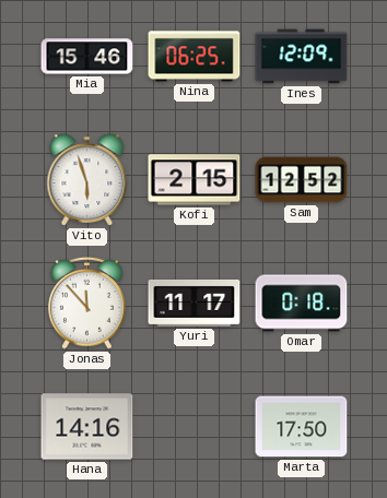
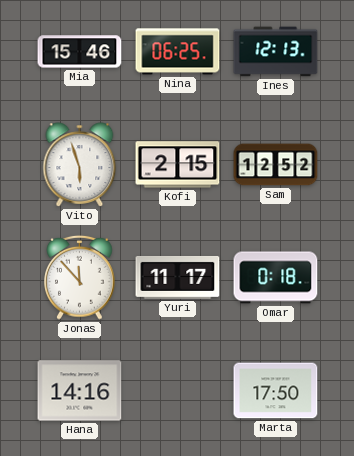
Ines: 12:09 -> 12:13 (276, 52)
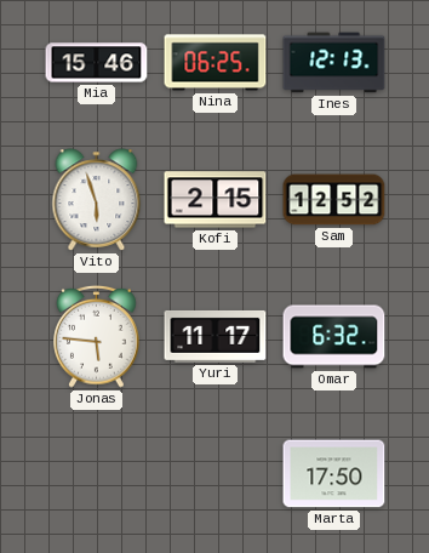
Jonas: 11:53 -> 5:46 (97, 336)
Omar: 0:18 -> 6:32 (334, 337)
Hana: 14:16 -> none (80, 391)
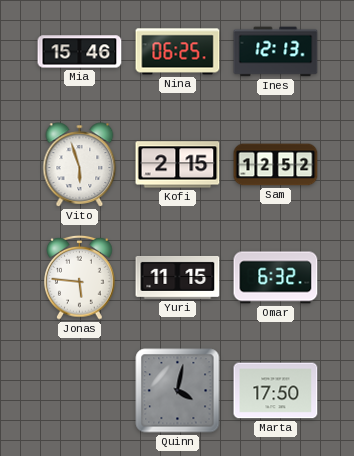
Yuri: 11:17 -> 11:15 (178, 277)
Quinn: none -> 4:02 (178, 391)
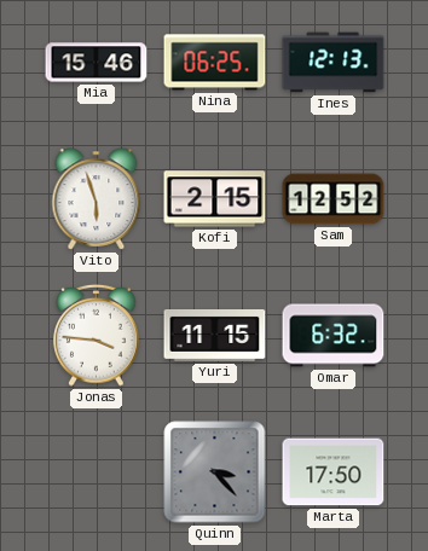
Jonas: 5:46 -> 3:46 (97, 335)
Quinn: 4:02 -> 3:23 (215, 472)
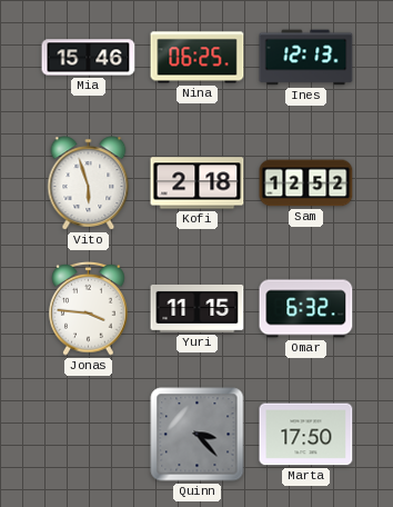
Kofi: 2:15 -> 2:18 (198, 183)
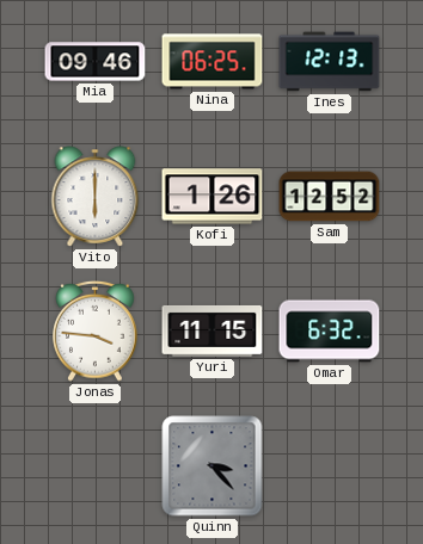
Mia: 15:46 -> 09:46 (96, 62)
Vito: 5:57 -> 6:00 (96, 197)
Kofi: 2:18 -> 1:26 (213, 197)
Marta: 17:50 -> none (306, 435)
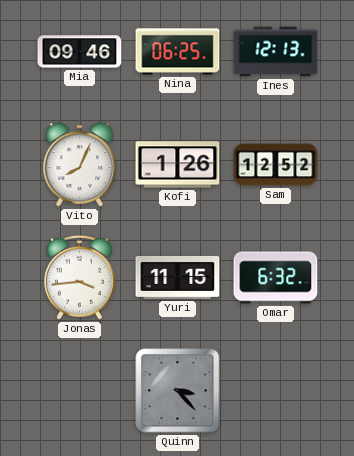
Vito: 6:00 -> 8:04 (80, 165)
Jonas: 3:46 -> 3:44 (80, 277)
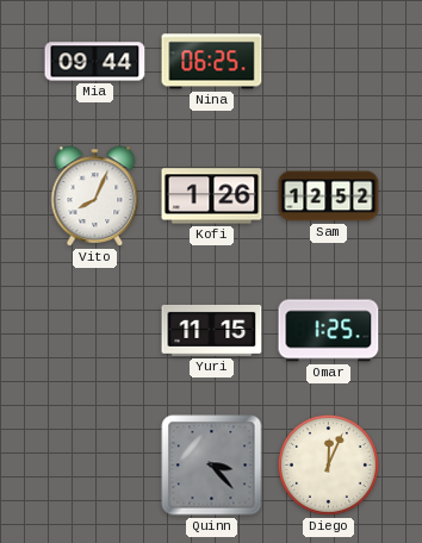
Mia: 09:46 -> 09:44 (95, 62)
Ines: 12:13 -> none (276, 52)
Jonas: 3:44 -> none (80, 277)
Omar: 6:32 -> 1:25 (329, 331)
Diego: none -> 12:04 (328, 464)
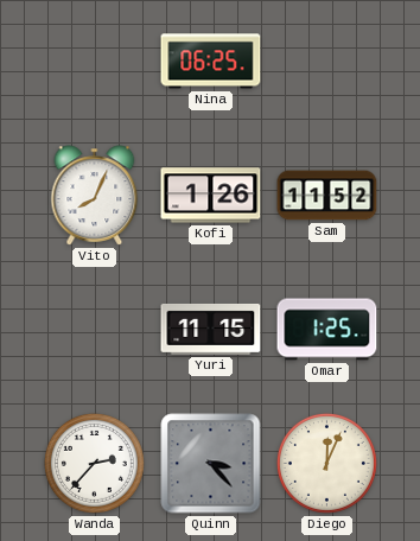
Mia: 09:44 -> none (95, 62)
Sam: 12:52 -> 11:52 (327, 196)
Wanda: none -> 2:37 (94, 463)
